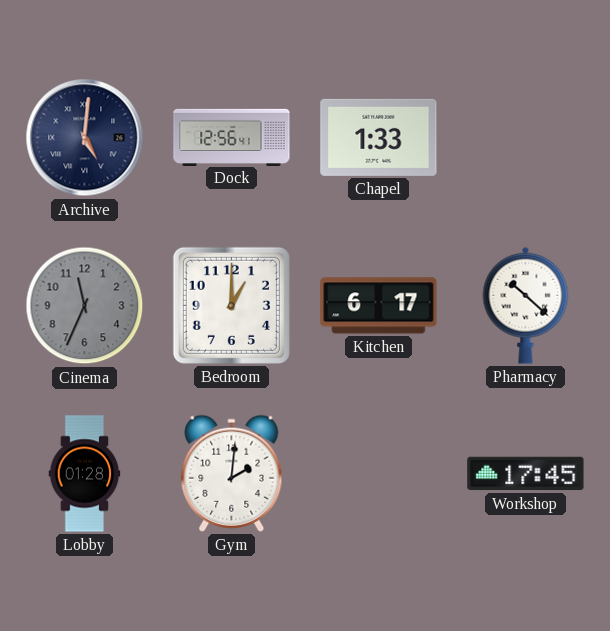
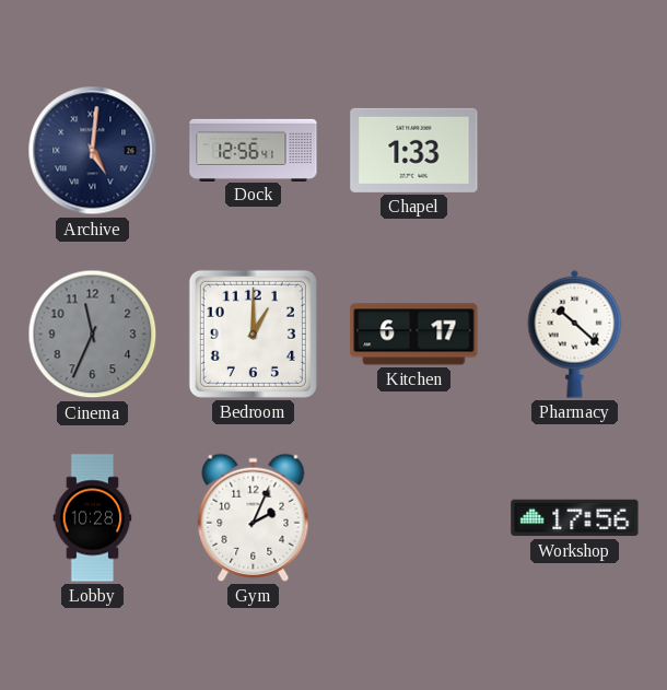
Lobby: 01:28 -> 10:28 (93, 518)
Gym: 2:01 -> 2:04 (254, 517)
Workshop: 17:45 -> 17:56 (575, 518)
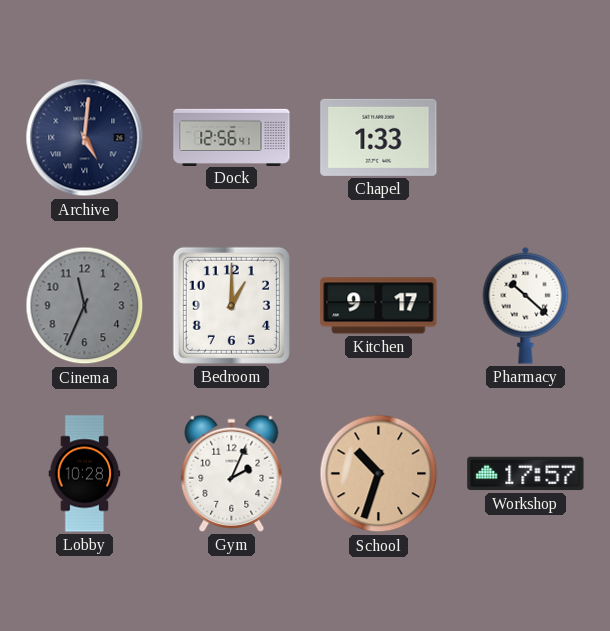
Kitchen: 6:17 -> 9:17 (379, 306)
School: none -> 10:33 (379, 474)
Workshop: 17:56 -> 17:57 (526, 474)
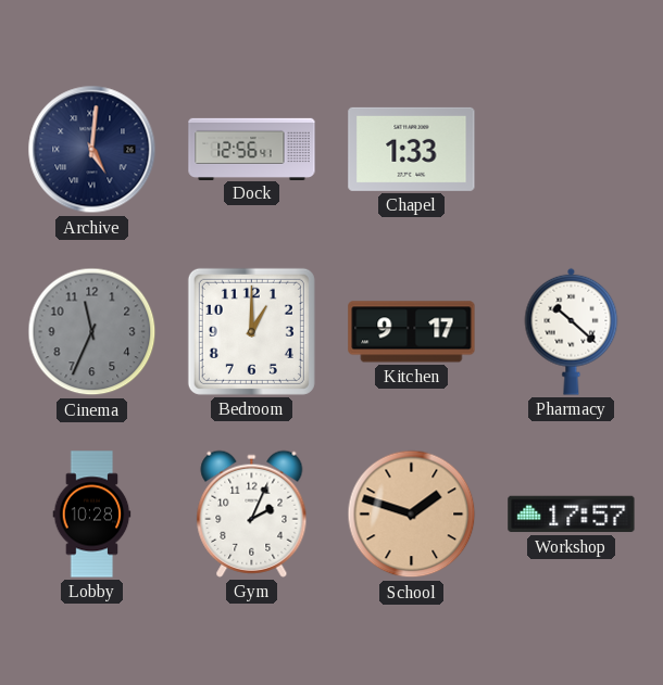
School: 10:33 -> 1:48 (412, 515)
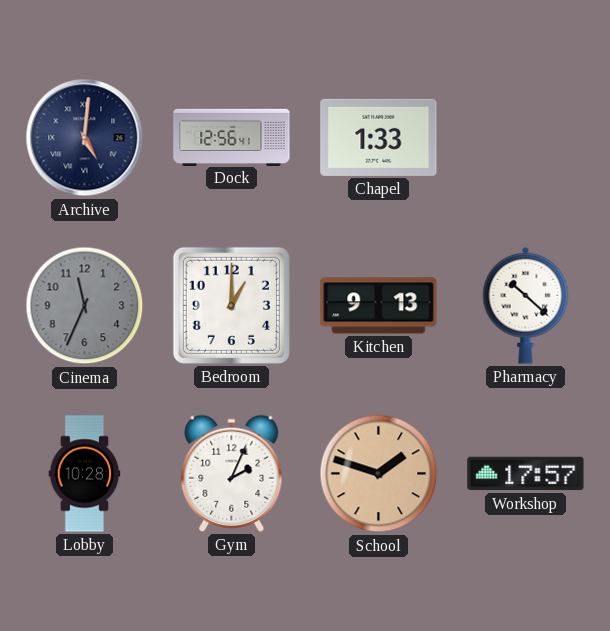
Kitchen: 9:17 -> 9:13 (379, 306)
